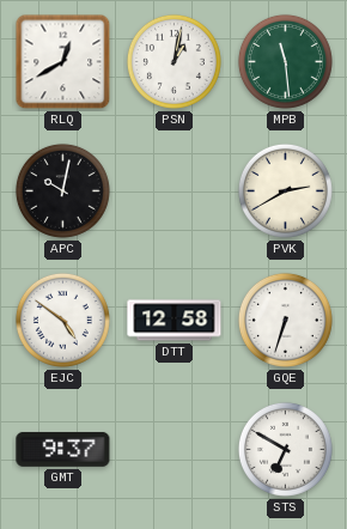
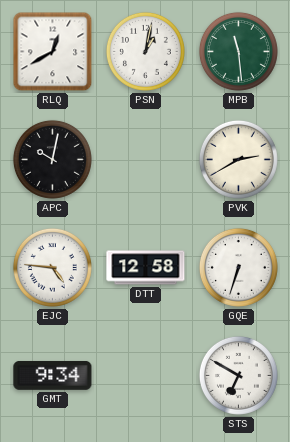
EJC: 4:51 -> 4:46 (52, 267)
GMT: 9:37 -> 9:34 (53, 375)
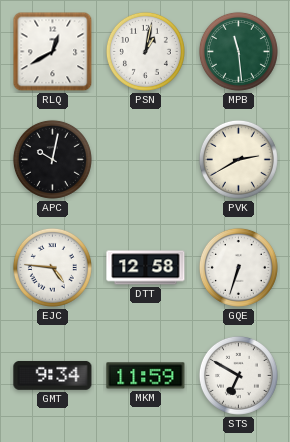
MKM: none -> 11:59 (146, 376)
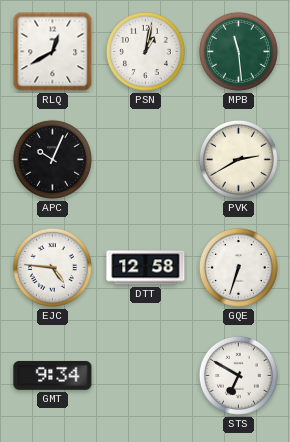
APC: 10:02 -> 10:04 (52, 159)
MKM: 11:59 -> none (146, 376)
